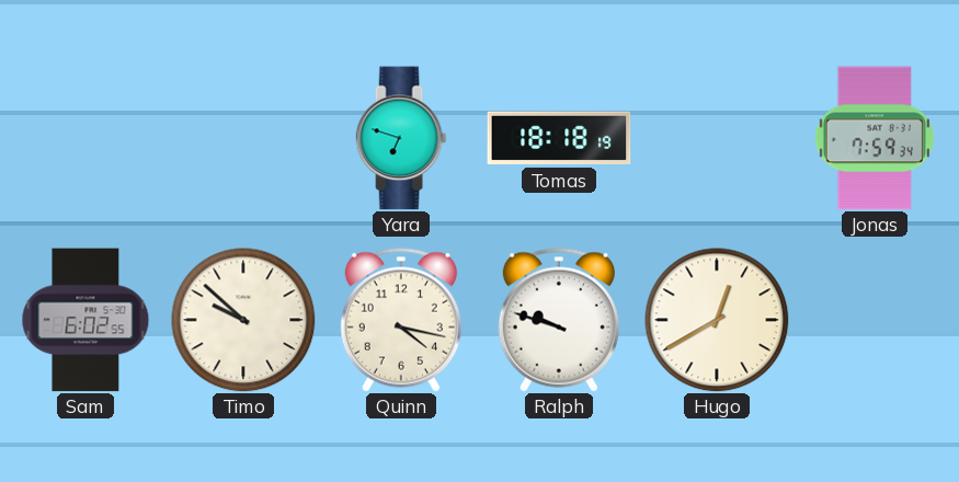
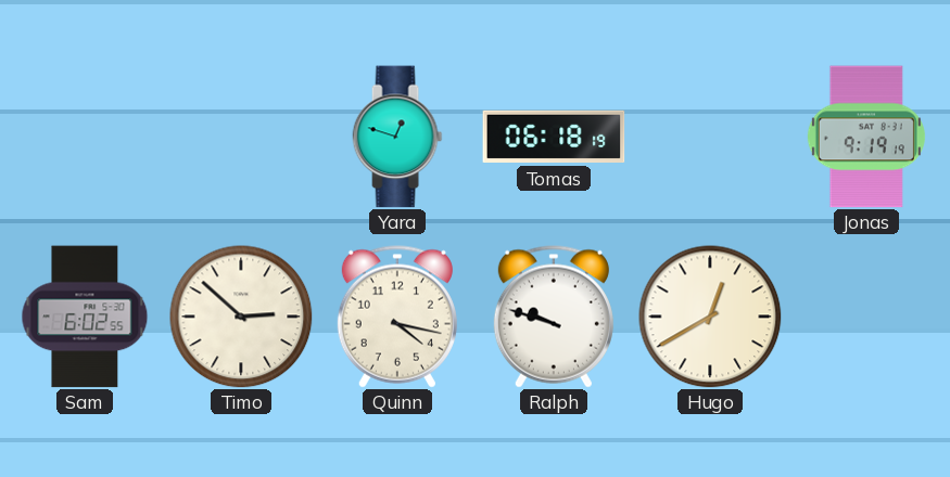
Yara: 6:48 -> 12:48 (397, 137)
Tomas: 18:18 -> 06:18 (554, 137)
Jonas: 7:59 -> 9:19 (866, 137)
Timo: 9:52 -> 2:52 (241, 317)
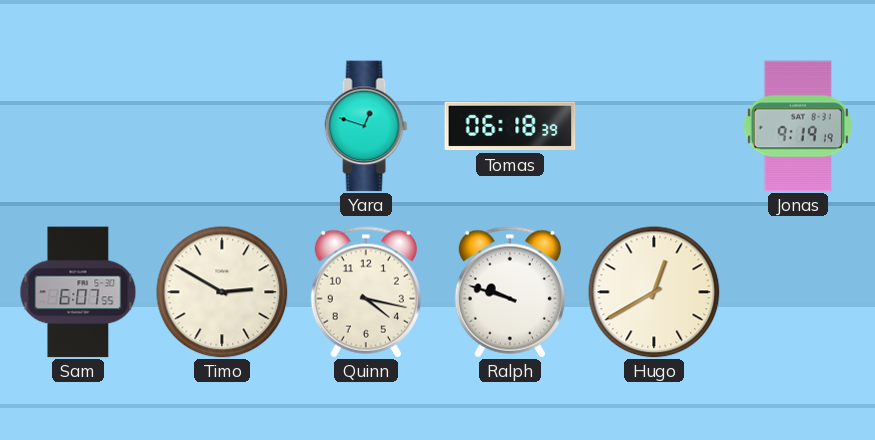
Tomas: 06:18:19 -> 06:18:39 (510, 126)
Sam: 6:02 -> 6:07 (78, 292)
Timo: 2:52 -> 2:50 (222, 292)
